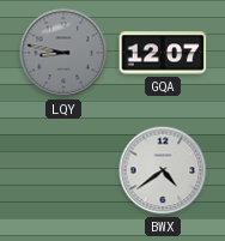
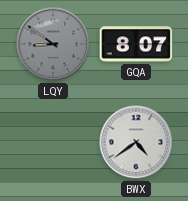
LQY: 8:47 -> 8:51 (53, 44)
GQA: 12:07 -> 8:07 (136, 44)
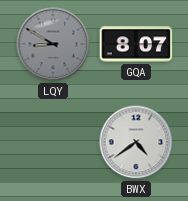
LQY: 8:51 -> 8:50 (53, 44)
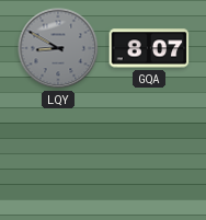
BWX: 4:39 -> none (136, 142)
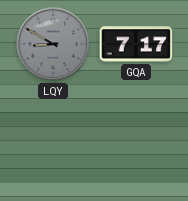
GQA: 8:07 -> 7:17 (136, 44)
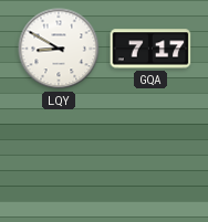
LQY dial: grey -> white (59, 49)
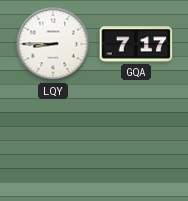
LQY: 8:50 -> 8:45 (53, 44)
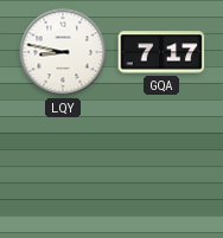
LQY: 8:45 -> 8:47 (63, 52)
